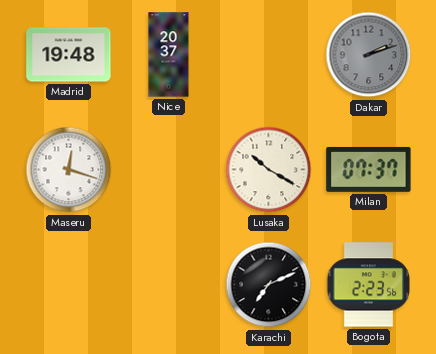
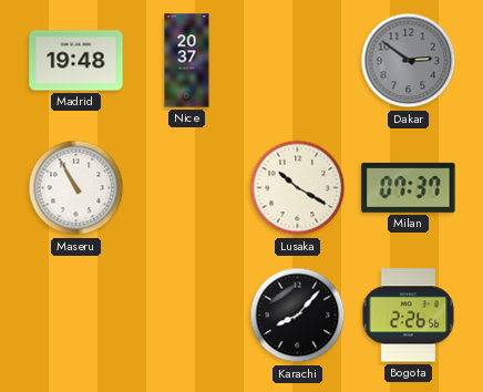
Dakar: 2:12 -> 2:51 (409, 61)
Maseru: 12:18 -> 10:55 (76, 188)
Karachi: 7:11 -> 8:07 (298, 316)
Bogota: 2:23 -> 2:26 (408, 316)
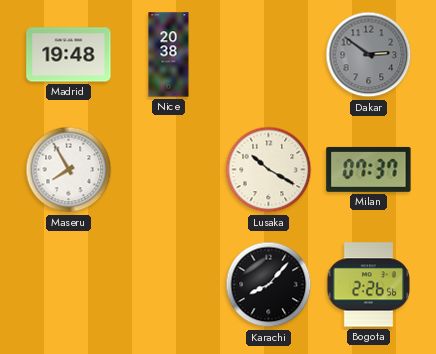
Nice: 20:37 -> 20:38 (169, 55)
Maseru: 10:55 -> 7:55 (69, 170)
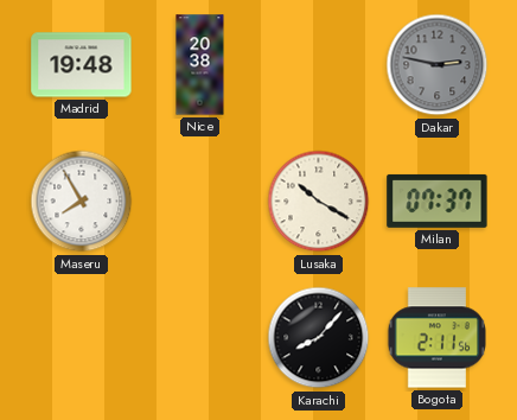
Dakar: 2:51 -> 2:47 (438, 65)
Bogota: 2:26 -> 2:11 (436, 338)
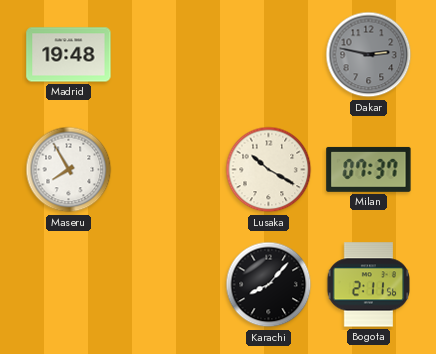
Nice: 20:38 -> none (200, 65)
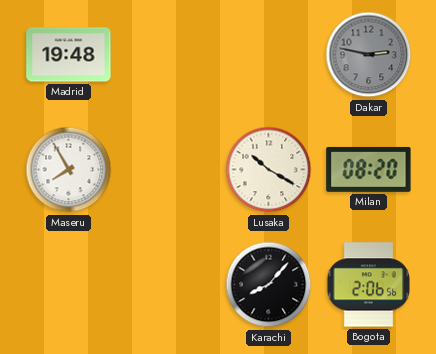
Milan: 07:37 -> 08:20 (369, 169)
Bogota: 2:11 -> 2:06 (368, 285)
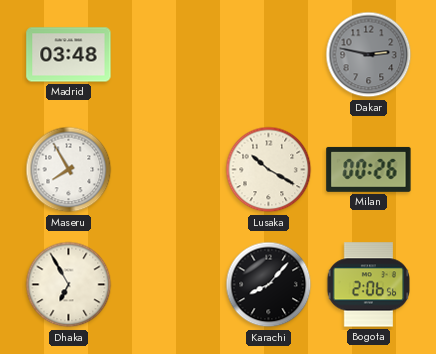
Madrid: 19:48 -> 03:48 (69, 55)
Milan: 08:20 -> 00:26 (369, 169)
Dhaka: none -> 6:55 (69, 285)
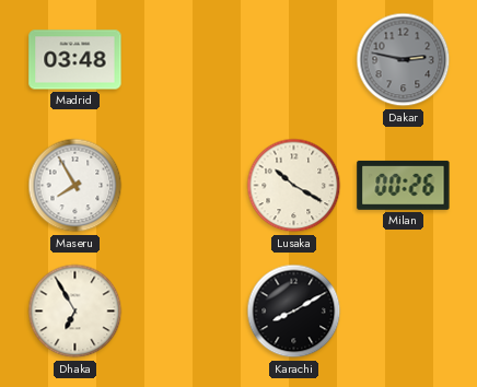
Karachi: 8:07 -> 8:10 (294, 312)
Bogota: 2:06 -> none (368, 285)
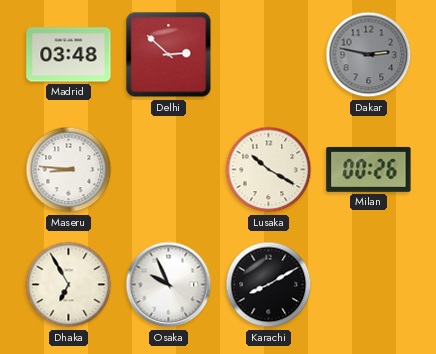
Delhi: none -> 2:52 (169, 55)
Maseru: 7:55 -> 8:46 (69, 170)
Osaka: none -> 9:56 (169, 285)
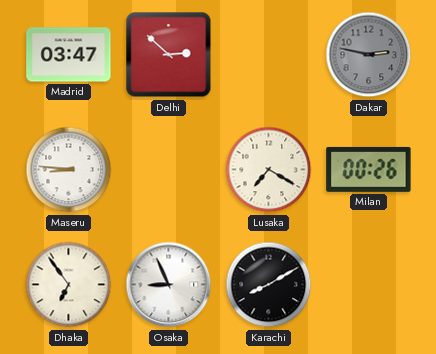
Madrid: 03:48 -> 03:47 (69, 55)
Lusaka: 10:20 -> 7:20 (269, 170)
Dhaka: 6:55 -> 6:54 (69, 285)
Osaka: 9:56 -> 8:56 (169, 285)
